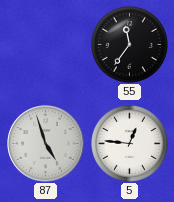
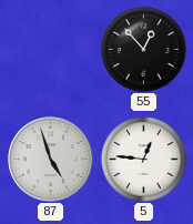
55: 11:36 -> 12:53 (144, 50)
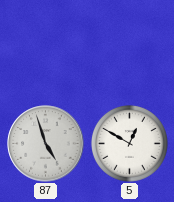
55: 12:53 -> none (144, 50)
5: 12:46 -> 12:50 (130, 144)
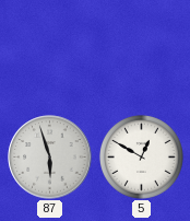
87: 4:57 -> 5:57 (50, 158)
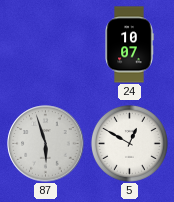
24: none -> 10:07 (129, 45)
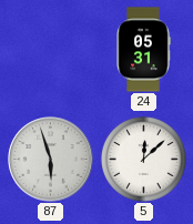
24: 10:07 -> 05:31 (143, 50)
5: 12:50 -> 12:08 (144, 160)
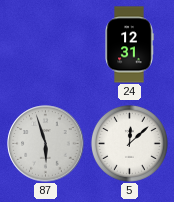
24: 05:31 -> 12:31 (129, 45)
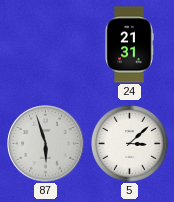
24: 12:31 -> 21:31 (129, 45)
5: 12:08 -> 3:08 (130, 144)
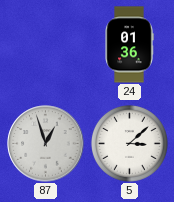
24: 21:31 -> 01:36 (129, 45)
87: 5:57 -> 12:57 (46, 144)
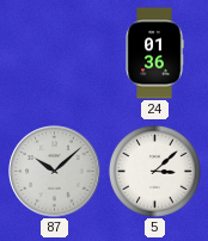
87: 12:57 -> 10:08 (55, 172)
